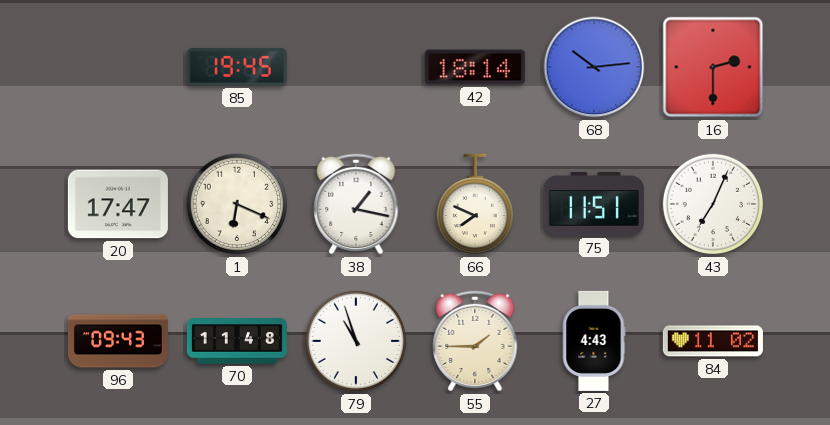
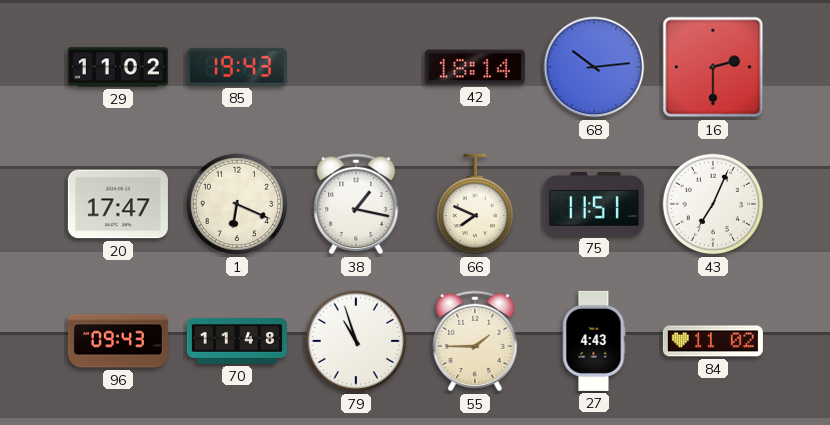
29: none -> 11:02 (118, 67)
85: 19:45 -> 19:43 (237, 67)
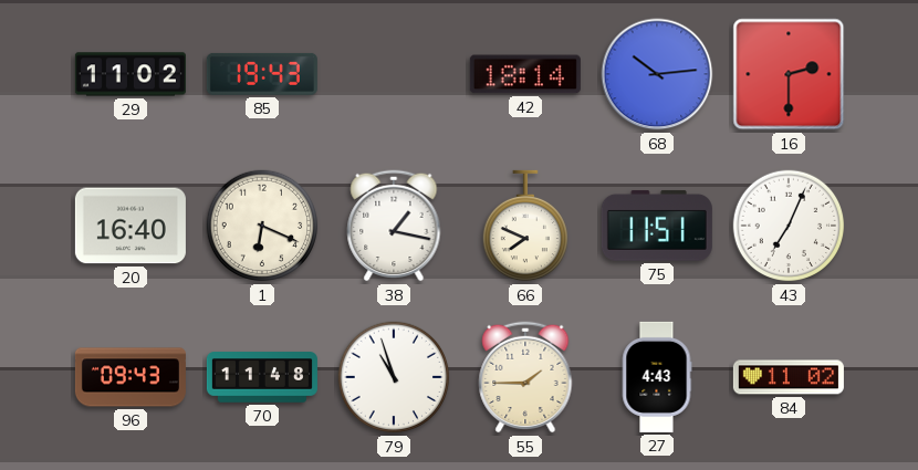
20: 17:47 -> 16:40 (131, 226)
